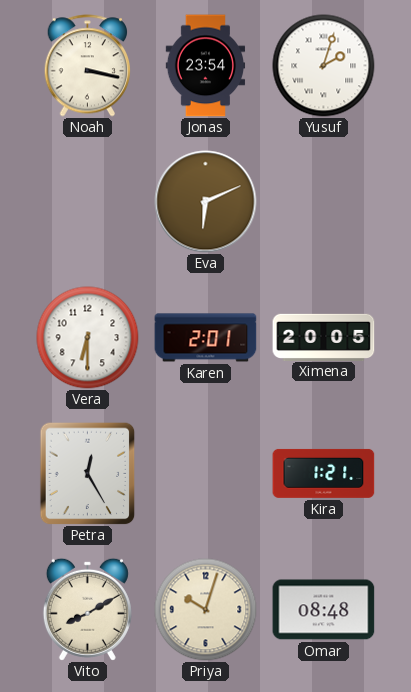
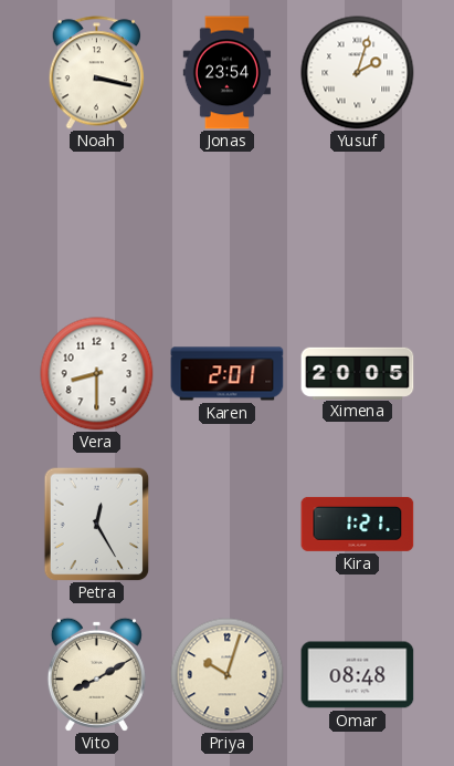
Eva: 6:11 -> none (206, 202)
Vera: 6:30 -> 8:30 (97, 374)
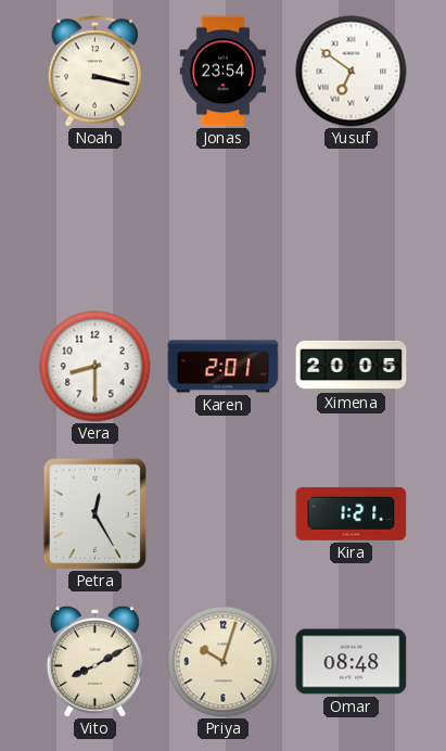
Yusuf: 2:03 -> 6:51 (352, 72)
